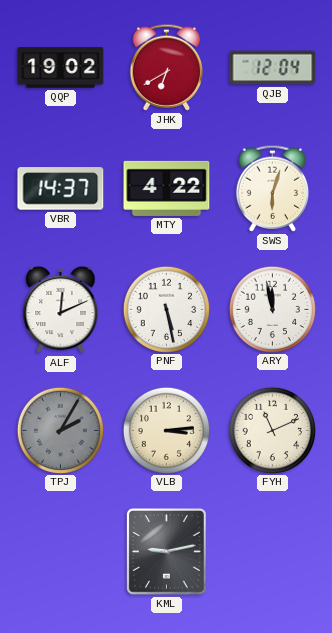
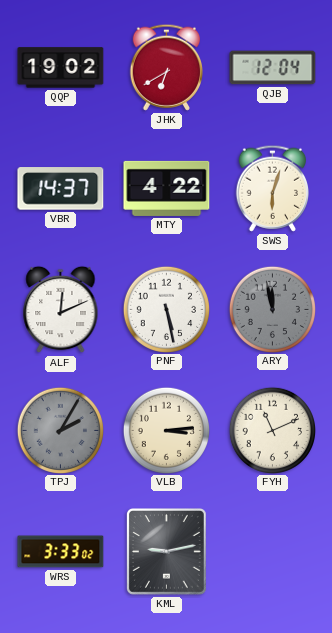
ARY dial: white -> grey (272, 309)
WRS: none -> 3:33 (61, 552)
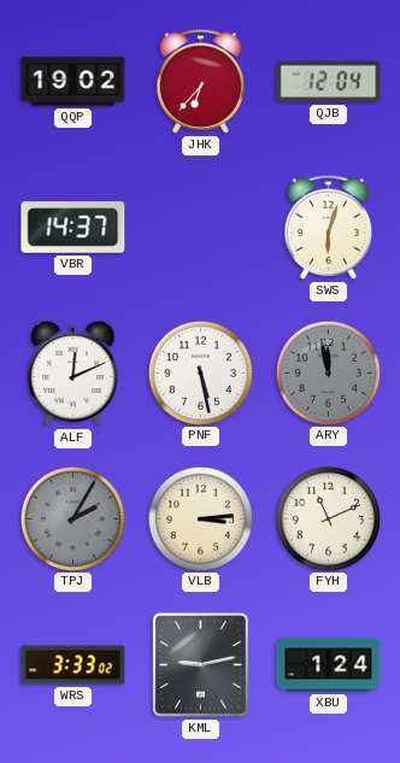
JHK: 6:40 -> 6:37 (200, 81)
MTY: 4:22 -> none (167, 188)
XBU: none -> 1:24 (329, 665)
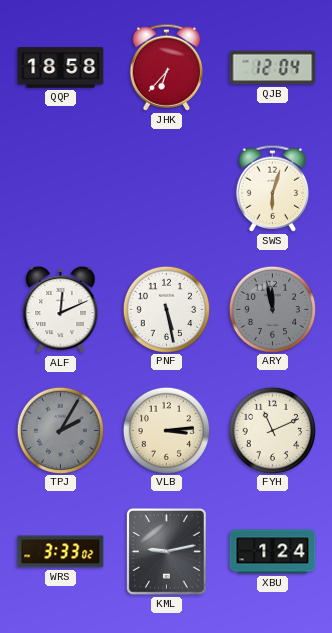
QQP: 19:02 -> 18:58 (61, 68)
VBR: 14:37 -> none (73, 228)
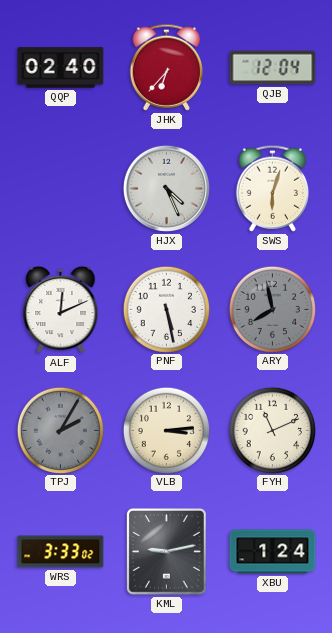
QQP: 18:58 -> 02:40 (61, 68)
HJX: none -> 4:26 (166, 188)
ARY: 11:58 -> 7:58 (272, 309)
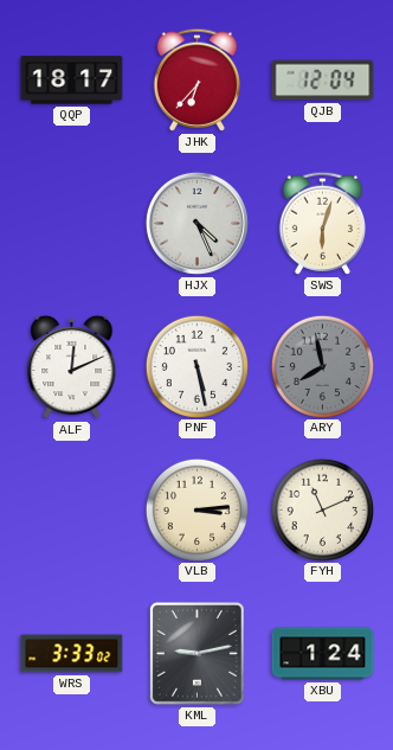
QQP: 02:40 -> 18:17 (72, 81)
TPJ: 2:05 -> none (60, 430)
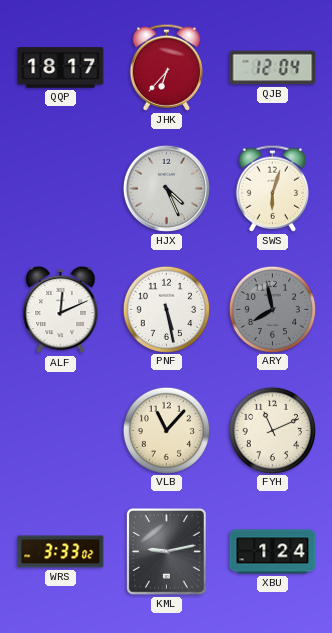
VLB: 3:14 -> 11:07 (166, 430)
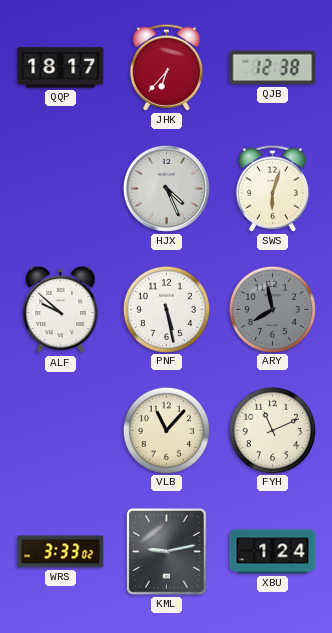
QJB: 12:04 -> 12:38 (273, 68)
ALF: 12:11 -> 9:52 (61, 310)
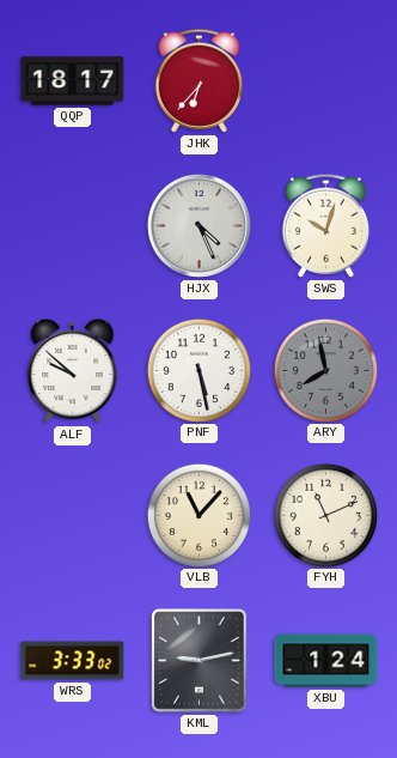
QJB: 12:38 -> none (273, 68)
SWS: 6:03 -> 10:03 (325, 225)
